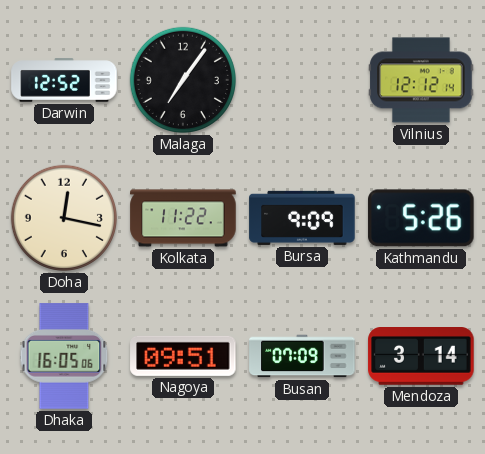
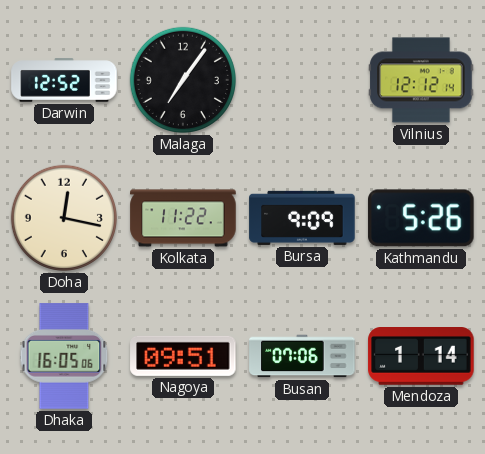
Busan: 07:09 -> 07:06 (302, 356)
Mendoza: 3:14 -> 1:14 (421, 357)
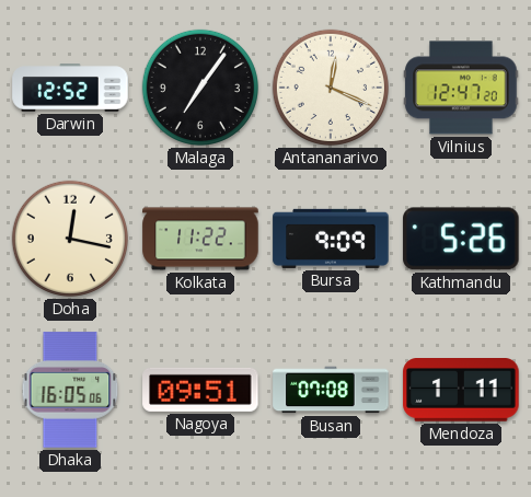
Antananarivo: none -> 12:19 (331, 88)
Vilnius: 12:12 -> 12:47 (461, 88)
Busan: 07:06 -> 07:08 (331, 390)
Mendoza: 1:14 -> 1:11 (461, 391)
